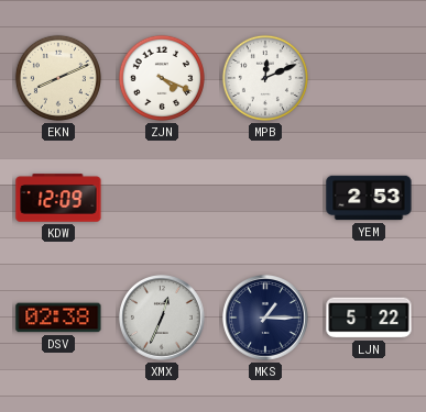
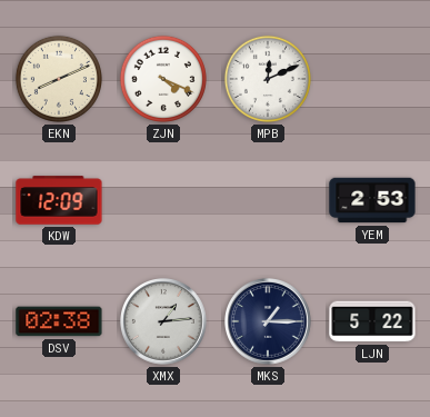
XMX: 12:34 -> 1:14 (164, 322)
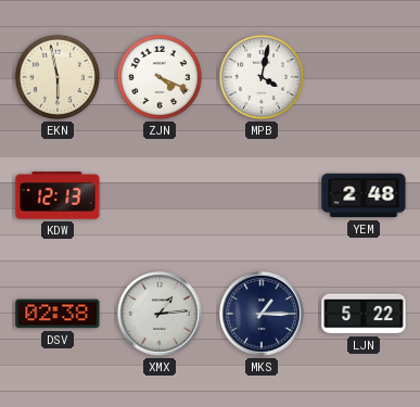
EKN: 8:11 -> 5:58 (58, 77)
MPB: 12:11 -> 4:02 (262, 77)
KDW: 12:09 -> 12:13 (58, 195)
YEM: 2:53 -> 2:48 (364, 195)
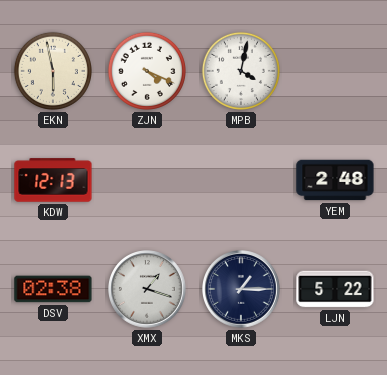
XMX: 1:14 -> 1:18 (148, 290)
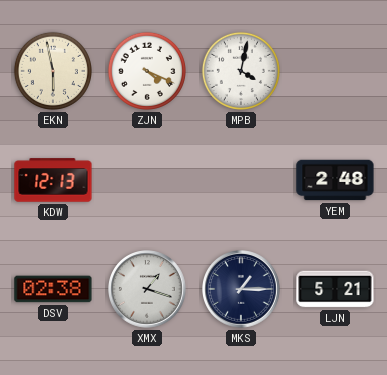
LJN: 5:22 -> 5:21 (335, 289)
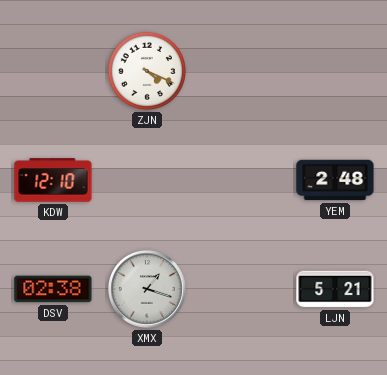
EKN: 5:58 -> none (53, 71)
MPB: 4:02 -> none (241, 71)
KDW: 12:13 -> 12:10 (53, 180)
MKS: 1:15 -> none (242, 290)
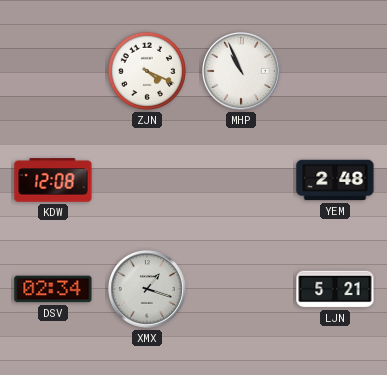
MHP: none -> 10:56 (242, 72)
KDW: 12:10 -> 12:08 (53, 180)
DSV: 02:38 -> 02:34 (53, 289)
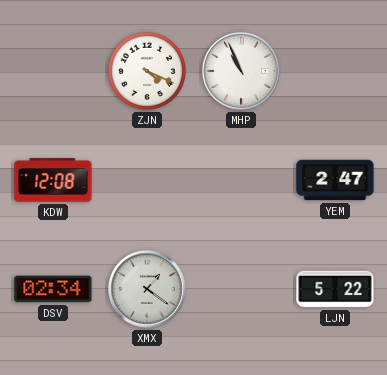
YEM: 2:48 -> 2:47 (335, 180)
XMX: 1:18 -> 1:21 (148, 290)
LJN: 5:21 -> 5:22 (335, 289)
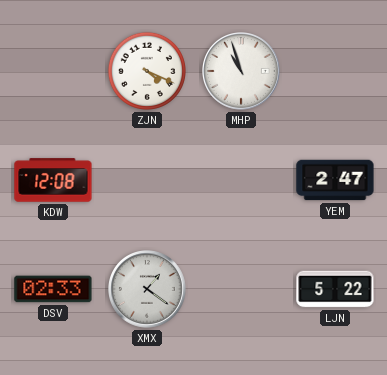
MHP: 10:56 -> 10:57 (242, 72)
DSV: 02:34 -> 02:33 (53, 289)
